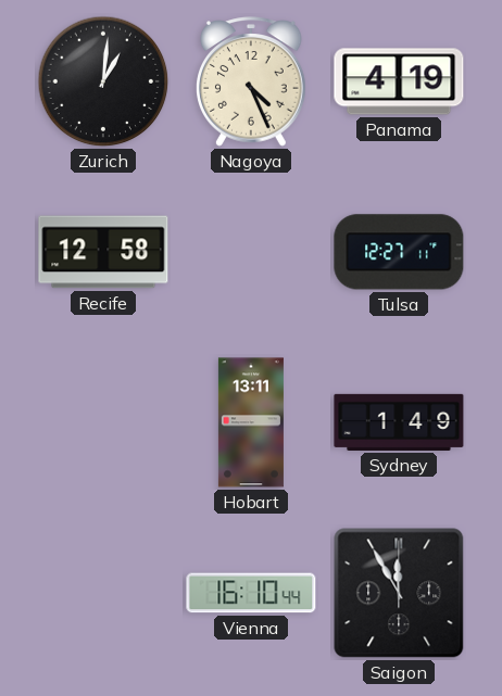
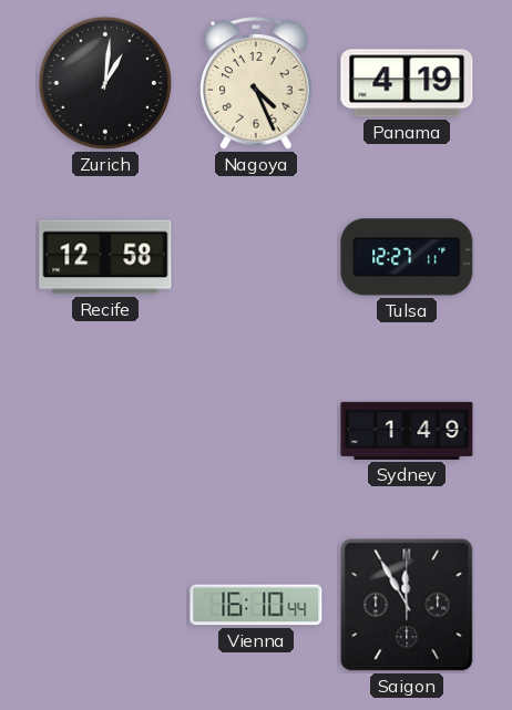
Hobart: 13:11 -> none (251, 422)
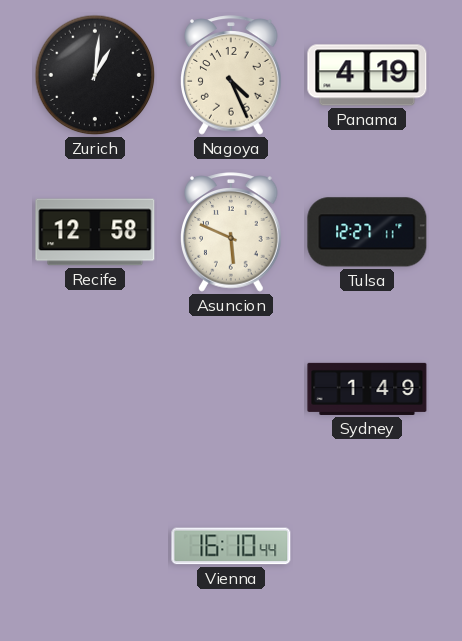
Asuncion: none -> 5:49 (232, 232)
Saigon: 11:55 -> none (407, 605)
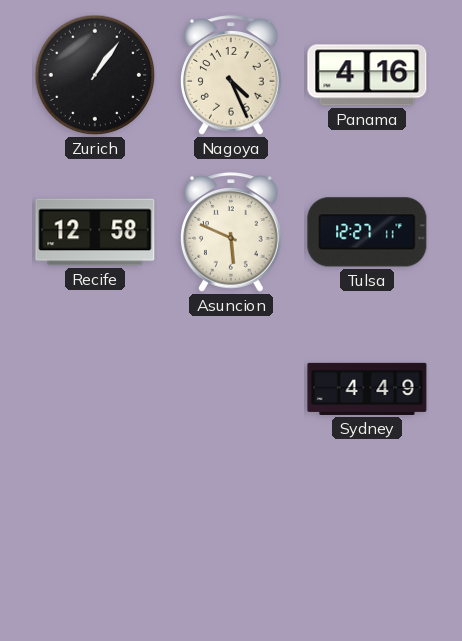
Zurich: 1:01 -> 1:06 (95, 75)
Panama: 4:19 -> 4:16 (367, 75)
Sydney: 1:49 -> 4:49 (367, 389)
Vienna: 16:10 -> none (231, 546)
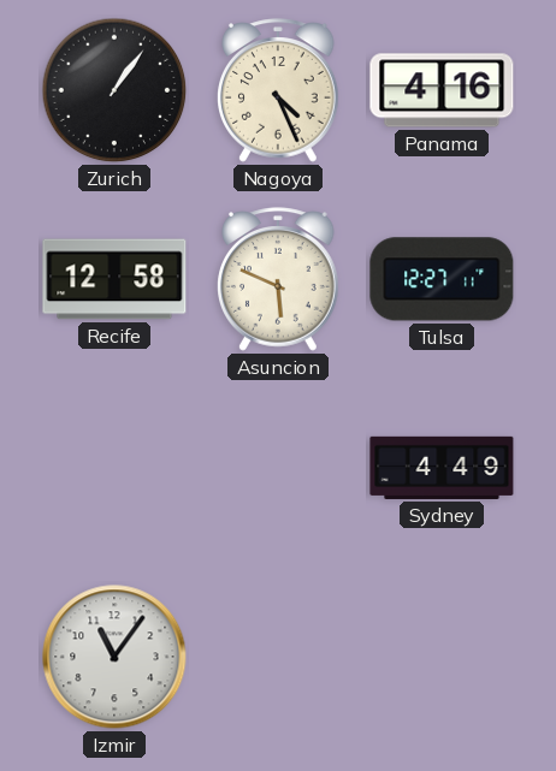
Izmir: none -> 11:06 (114, 657)
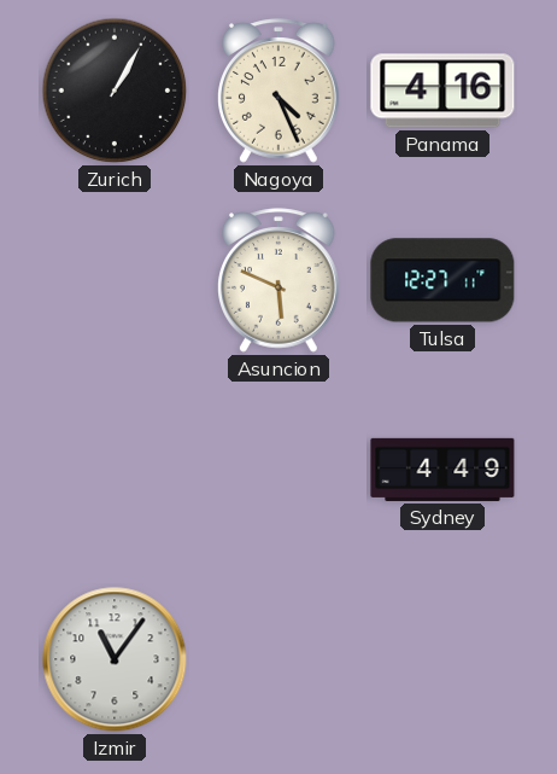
Zurich: 1:06 -> 1:05 (115, 91)
Recife: 12:58 -> none (114, 279)
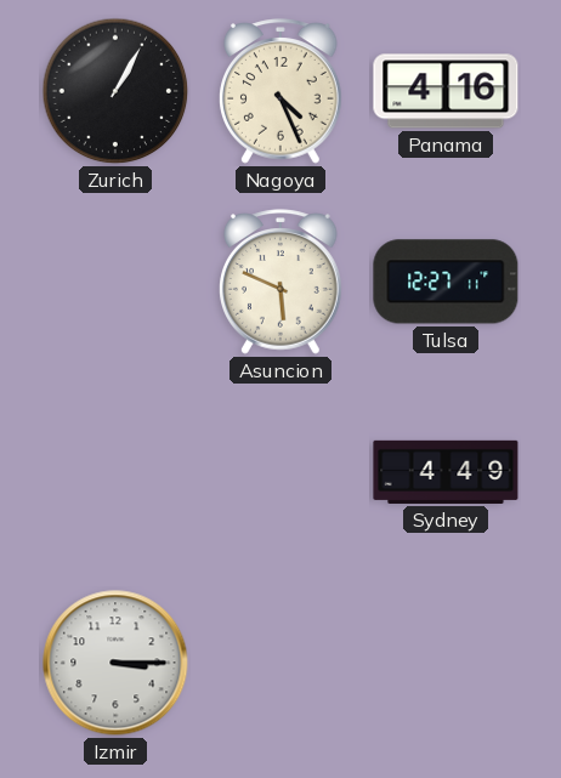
Izmir: 11:06 -> 3:15 (115, 663)
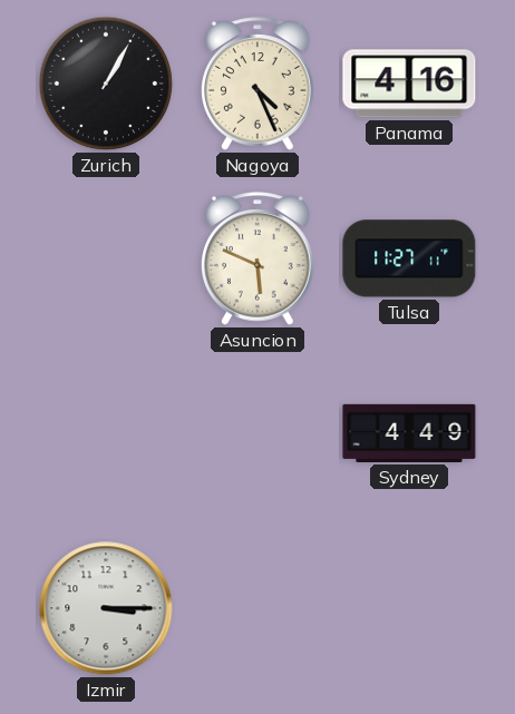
Tulsa: 12:27 -> 11:27 (409, 258)
